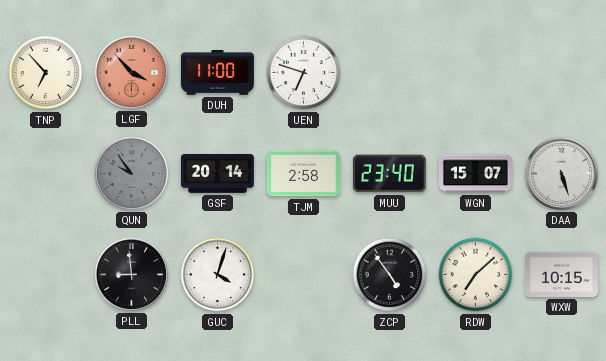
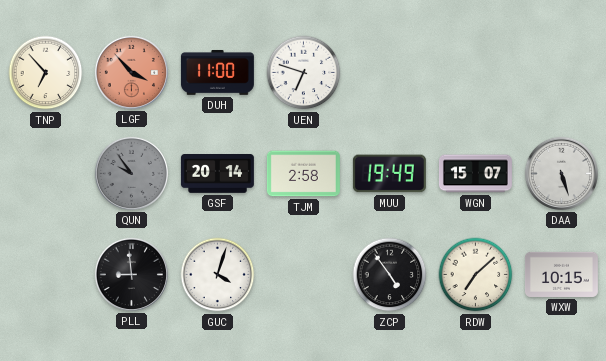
MUU: 23:40 -> 19:49 (389, 174)
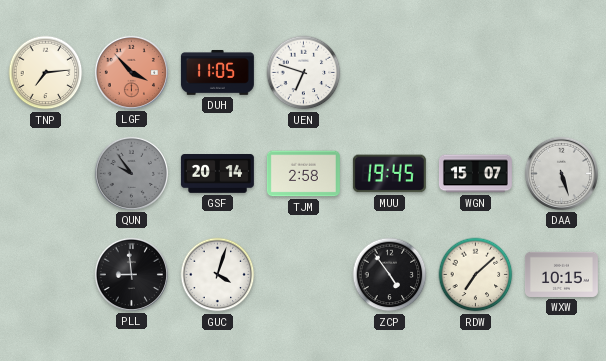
TNP: 6:53 -> 7:14 (46, 73)
DUH: 11:00 -> 11:05 (217, 73)
MUU: 19:49 -> 19:45 (389, 174)
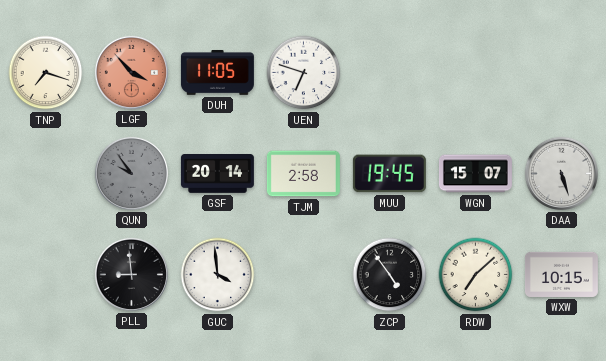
TNP: 7:14 -> 7:18 (46, 73)
GUC: 4:03 -> 3:59 (218, 275)
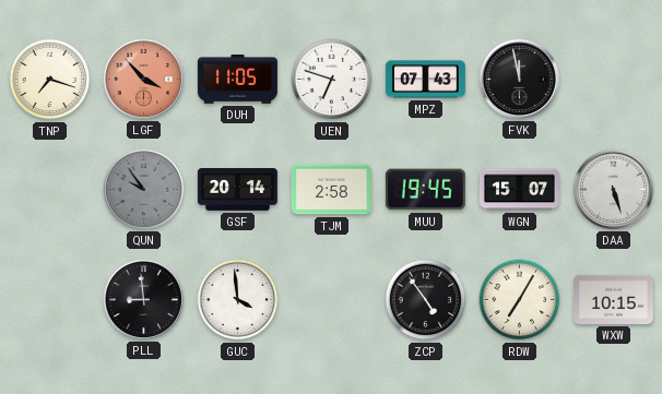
MPZ: none -> 07:43 (425, 80)
FVK: none -> 11:58 (519, 79)
RDW: 7:08 -> 7:05 (520, 300)
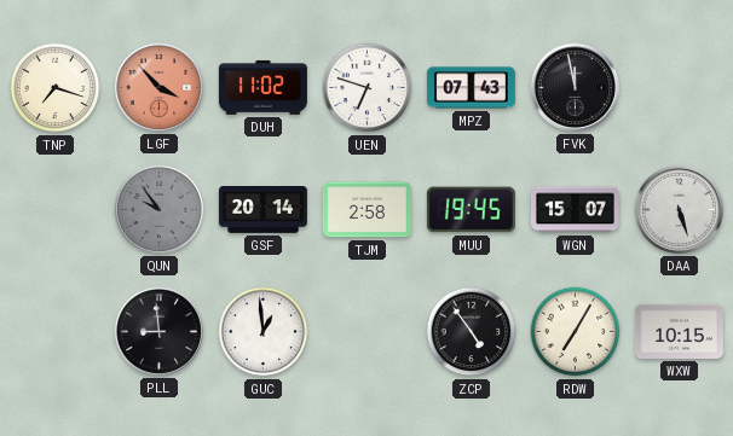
DUH: 11:05 -> 11:02 (262, 88)
GUC: 3:59 -> 12:59 (264, 332)
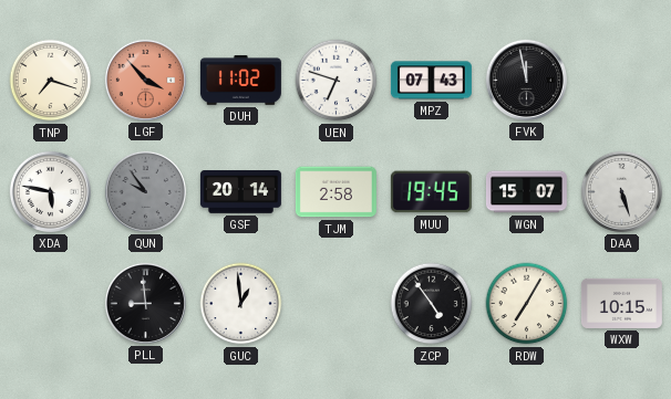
XDA: none -> 5:47 (50, 191)
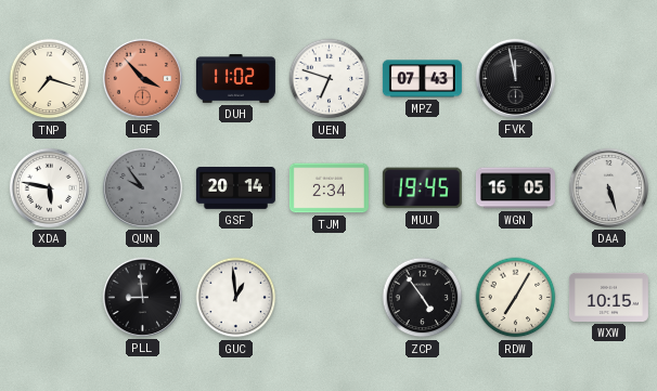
TJM: 2:58 -> 2:34 (328, 188)
WGN: 15:07 -> 16:05 (515, 188)
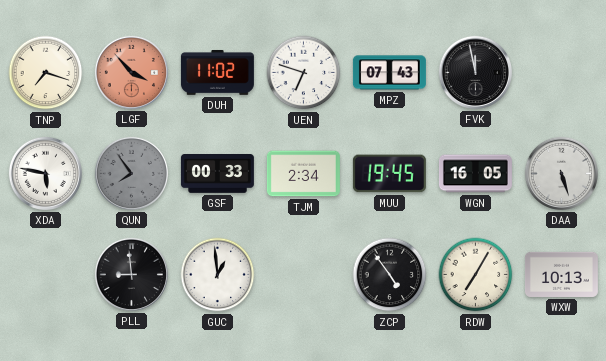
QUN: 9:54 -> 7:54 (131, 173)
GSF: 20:14 -> 00:33 (217, 174)
WXW: 10:15 -> 10:13 (561, 274)
